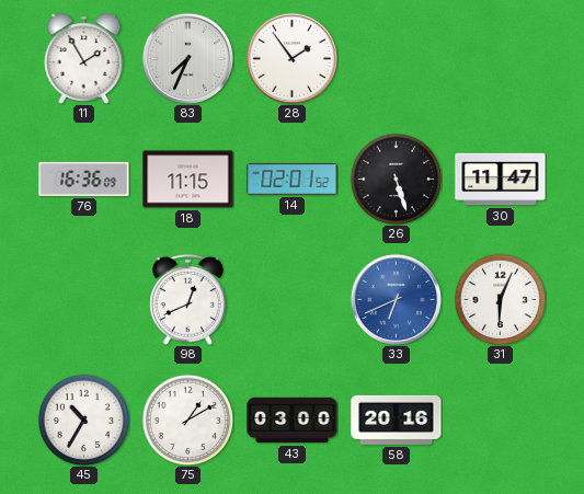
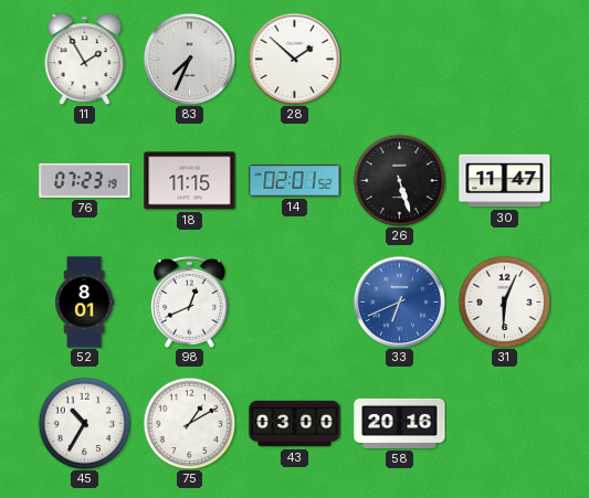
28: 1:54 -> 1:52 (294, 59)
76: 16:36 -> 07:23 (85, 180)
52: none -> 8:01 (85, 303)
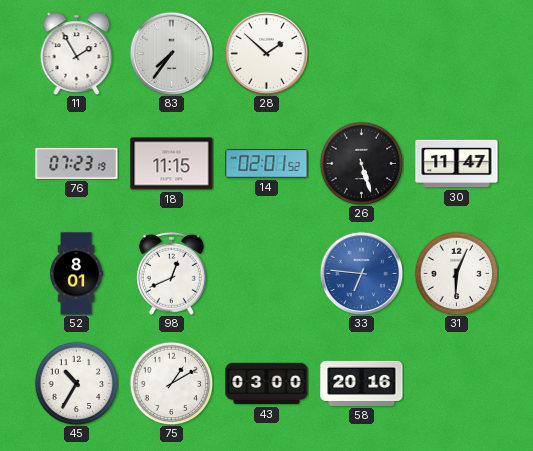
83: 7:34 -> 7:36 (171, 53)
33: 6:41 -> 6:46 (361, 273)
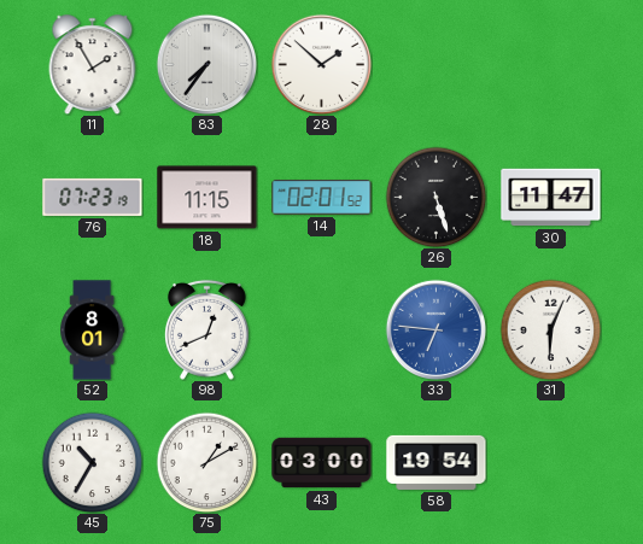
58: 20:16 -> 19:54 (437, 462)
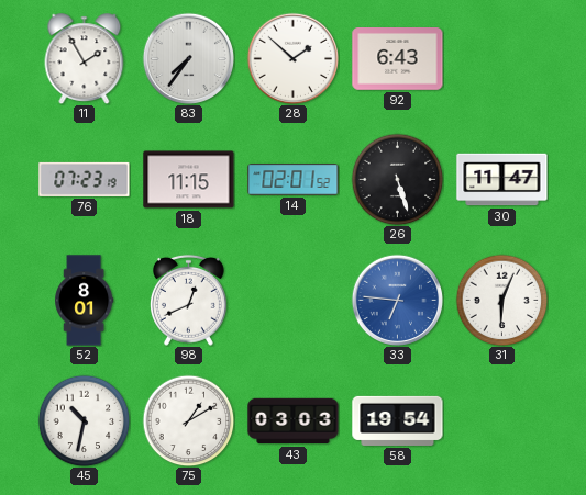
92: none -> 6:43 (398, 59)
45: 10:35 -> 10:32 (84, 420)
43: 03:00 -> 03:03 (294, 421)
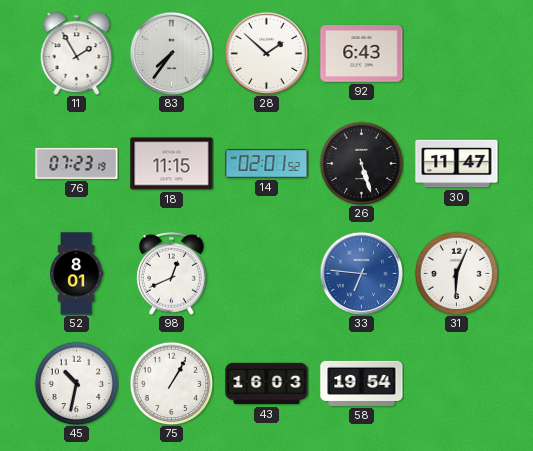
75: 1:10 -> 1:05 (171, 383)
43: 03:03 -> 16:03 (267, 384)
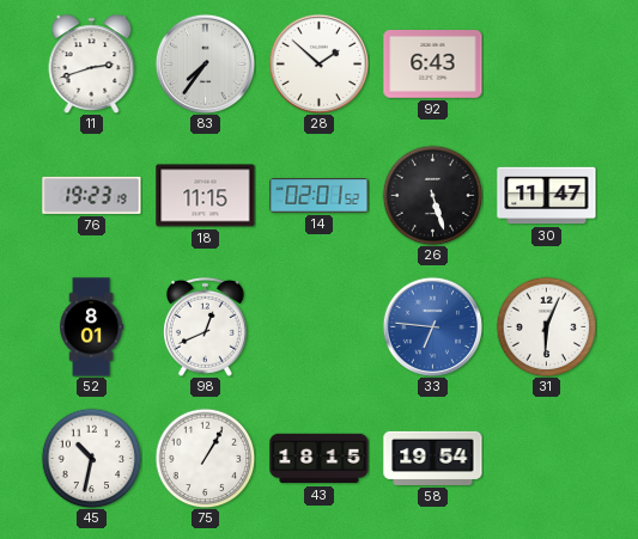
11: 1:55 -> 2:42 (92, 63)
76: 07:23 -> 19:23 (92, 195)
43: 16:03 -> 18:15 (320, 459)
